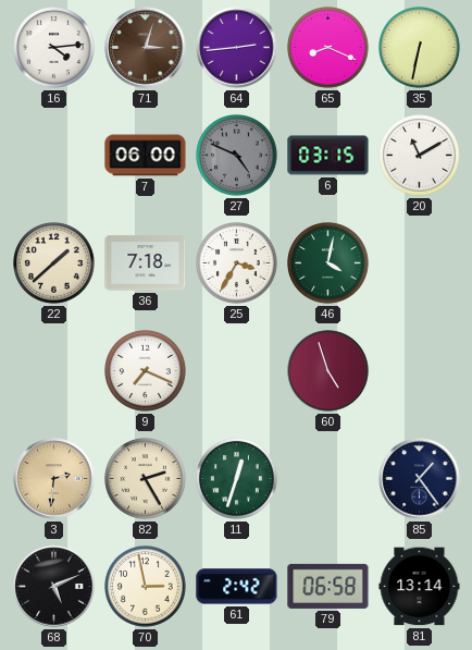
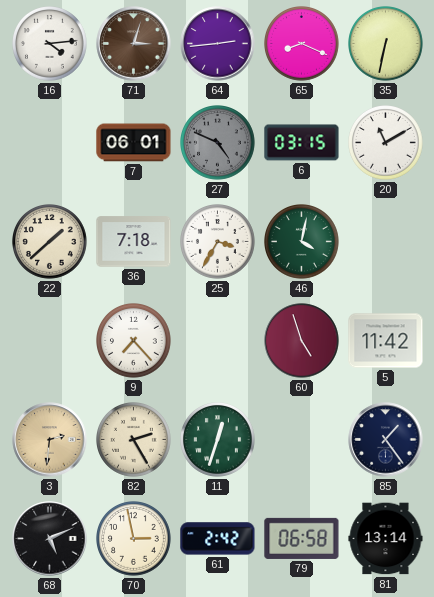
7: 06:00 -> 06:01 (134, 143)
9: 7:19 -> 7:23 (134, 341)
5: none -> 11:42 (386, 341)
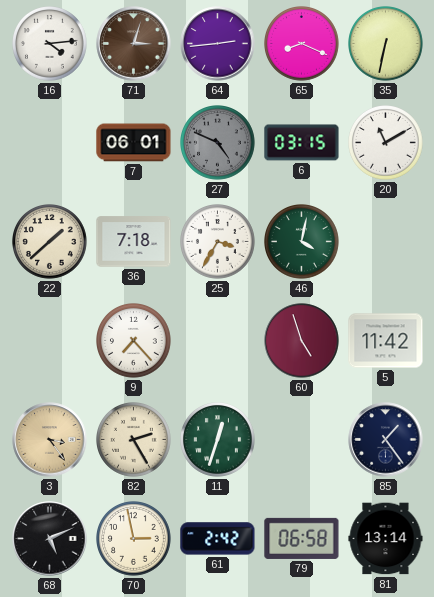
3: 2:31 -> 3:24 (50, 440)
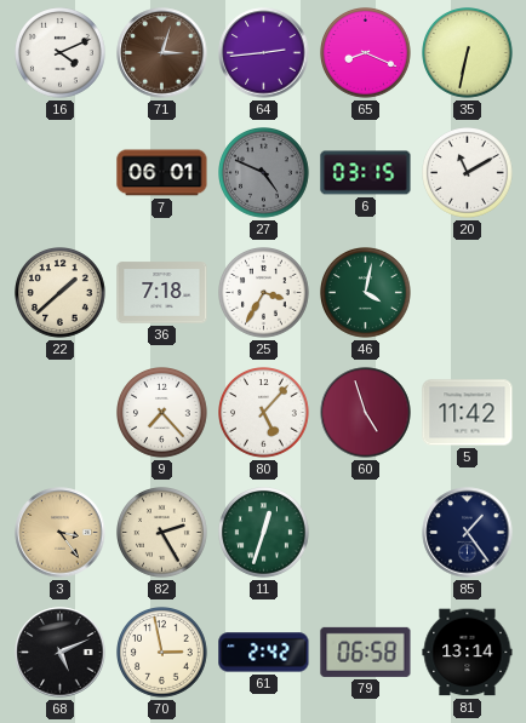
16: 4:14 -> 4:11 (61, 53)
80: none -> 5:07 (264, 413)
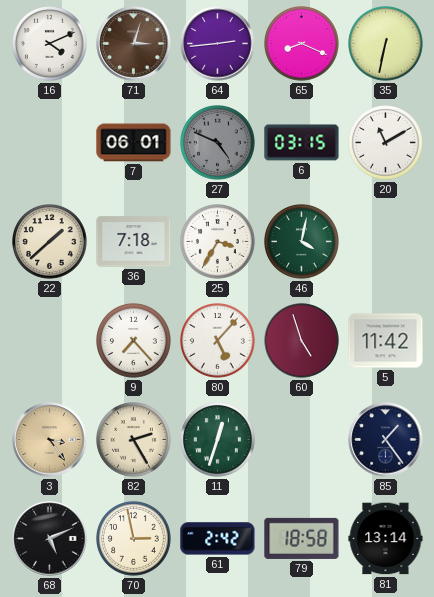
79: 06:58 -> 18:58 (302, 538)
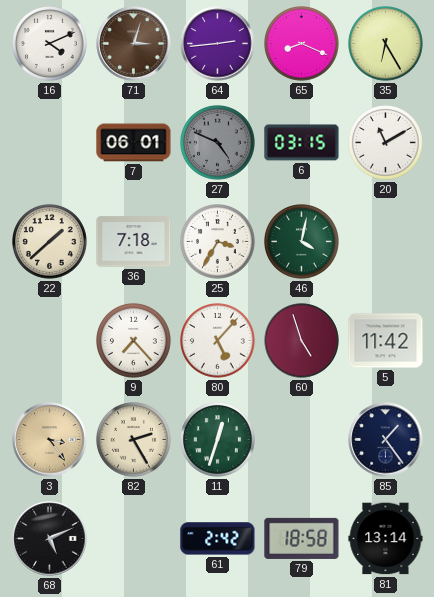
35: 6:32 -> 6:25 (386, 44)
70: 2:58 -> none (134, 539)
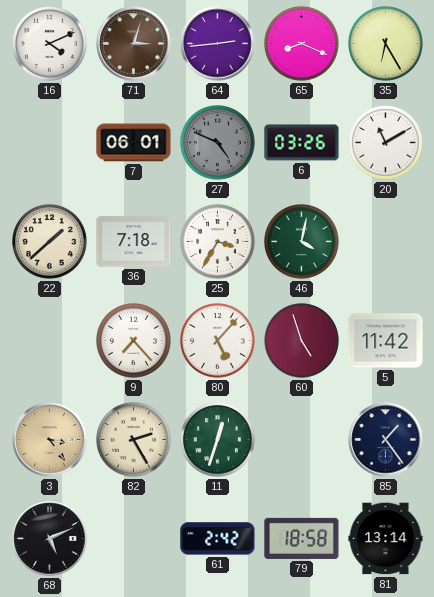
6: 03:15 -> 03:26 (302, 143)
